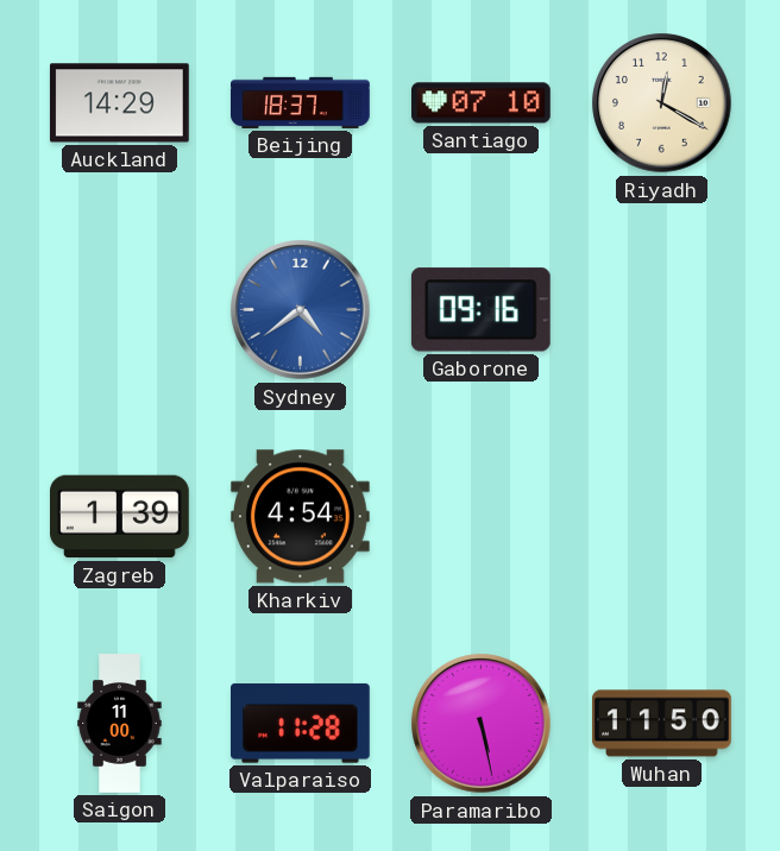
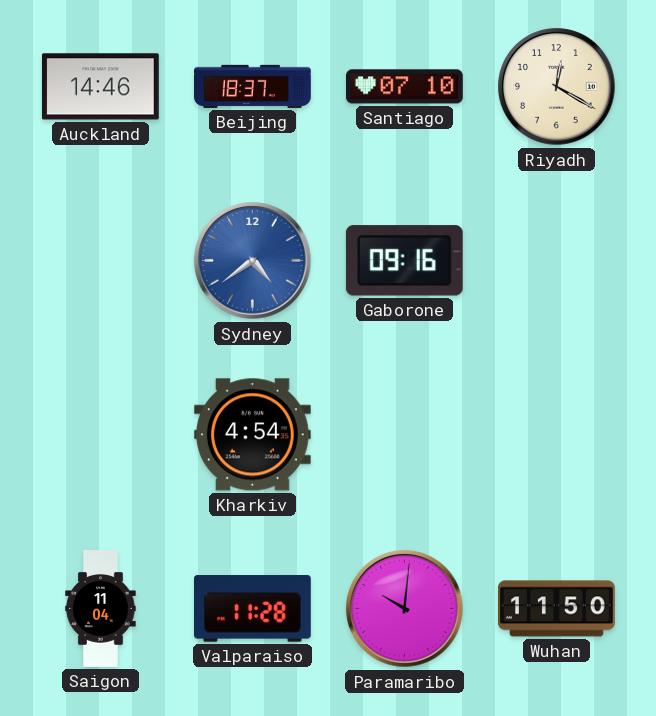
Auckland: 14:29 -> 14:46 (100, 87)
Zagreb: 1:39 -> none (120, 517)
Saigon: 11:00 -> 11:04 (101, 609)
Paramaribo: 5:28 -> 10:01 (405, 609)
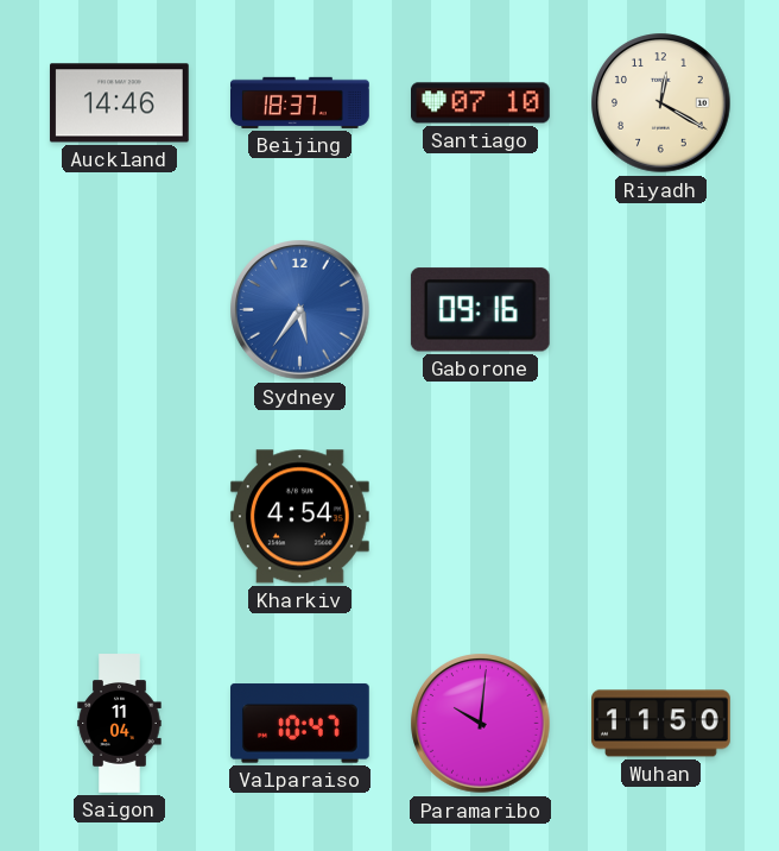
Sydney: 4:39 -> 5:36 (300, 310)
Valparaiso: 11:28 -> 10:47 (300, 724)
